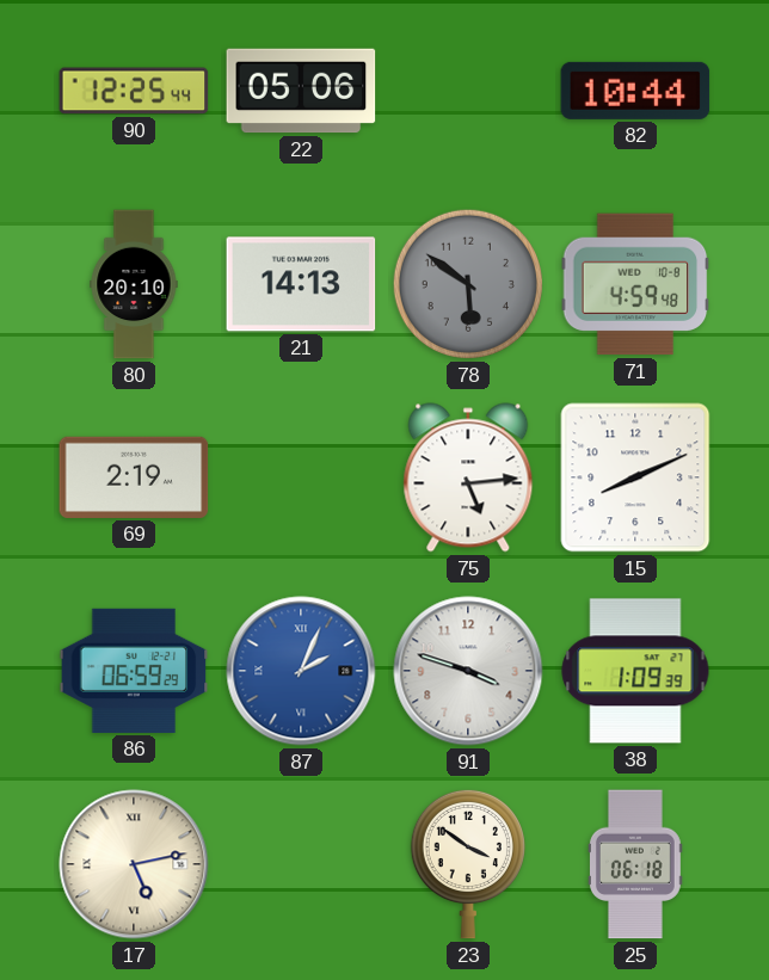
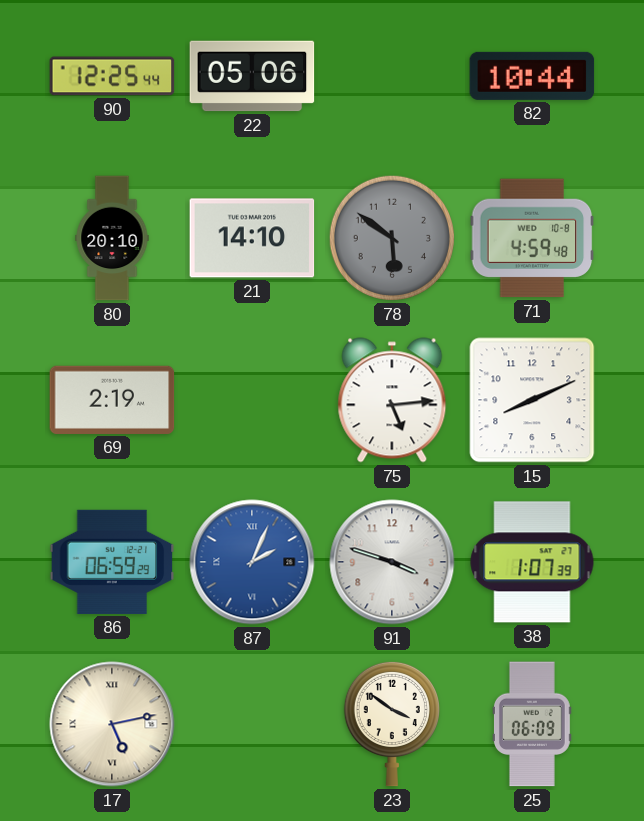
21: 14:13 -> 14:10 (252, 238)
38: 1:09 -> 1:07 (532, 562)
25: 06:18 -> 06:09 (532, 724)
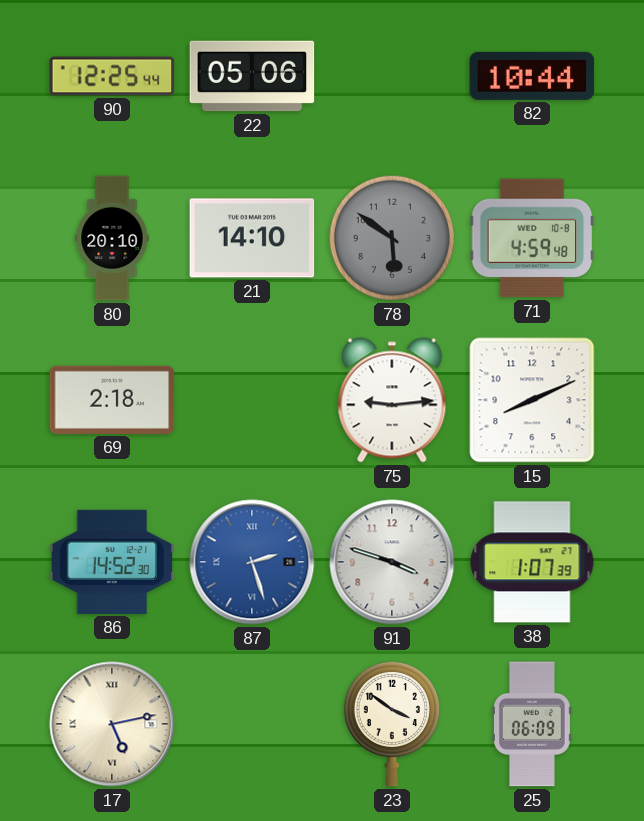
69: 2:19 -> 2:18 (112, 400)
75: 5:14 -> 9:14 (392, 400)
86: 06:59 -> 14:52 (112, 562)
87: 2:04 -> 2:27 (252, 562)
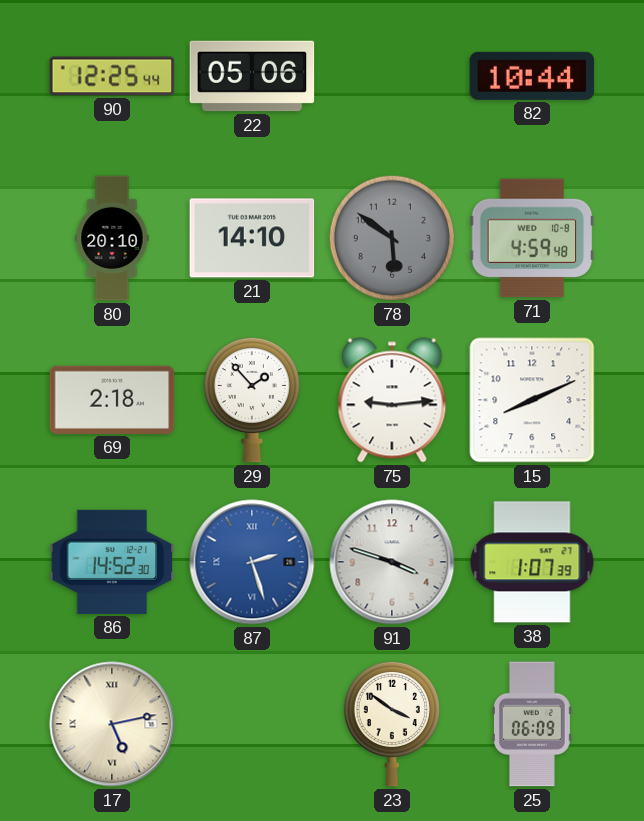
29: none -> 1:53 (252, 400)
